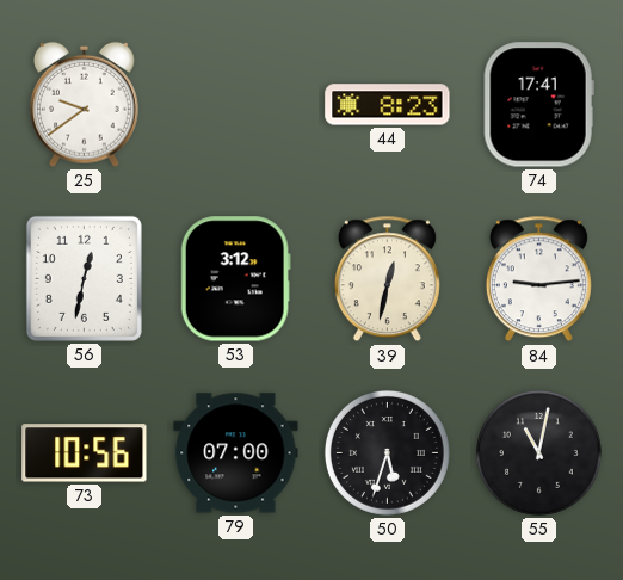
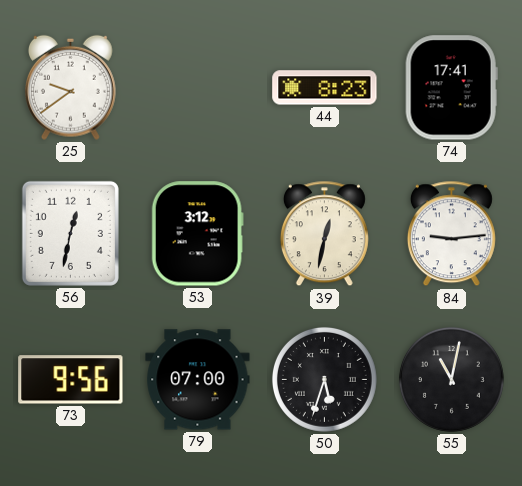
73: 10:56 -> 9:56 (71, 380)
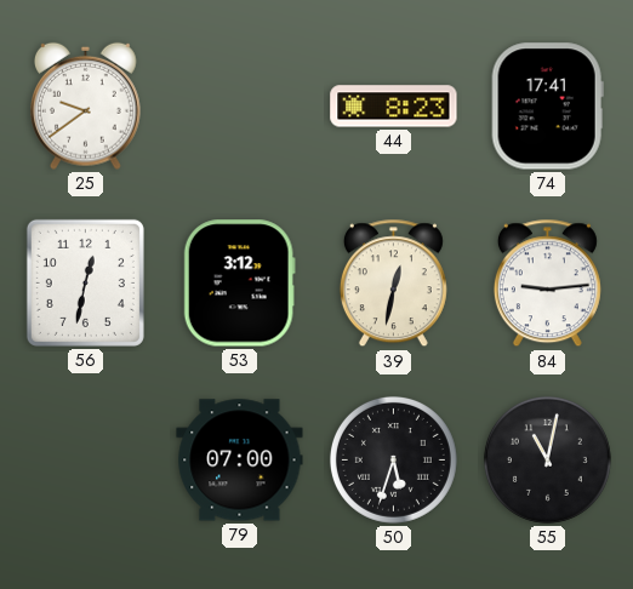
73: 9:56 -> none (71, 380)
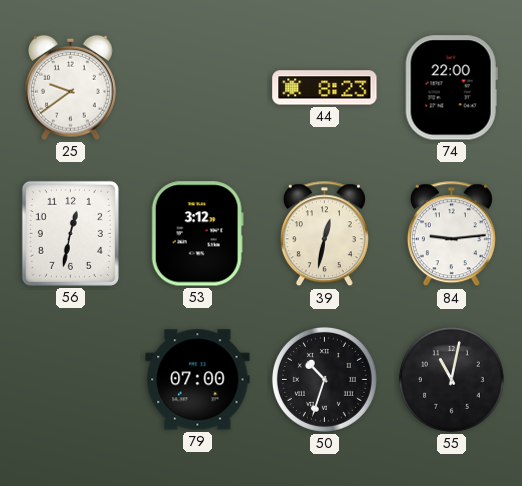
74: 17:41 -> 22:00 (451, 88)
50: 5:33 -> 10:33 (324, 379)
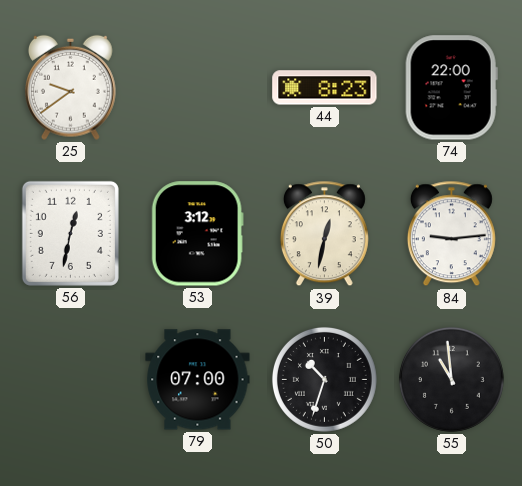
55: 11:02 -> 10:59 (451, 379)
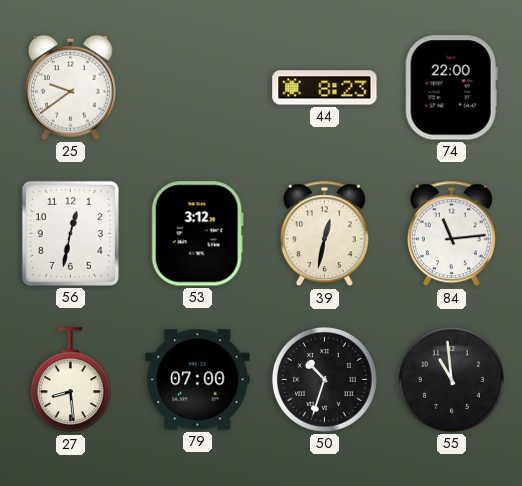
84: 9:14 -> 11:14 (451, 234)
27: none -> 8:29 (70, 380)
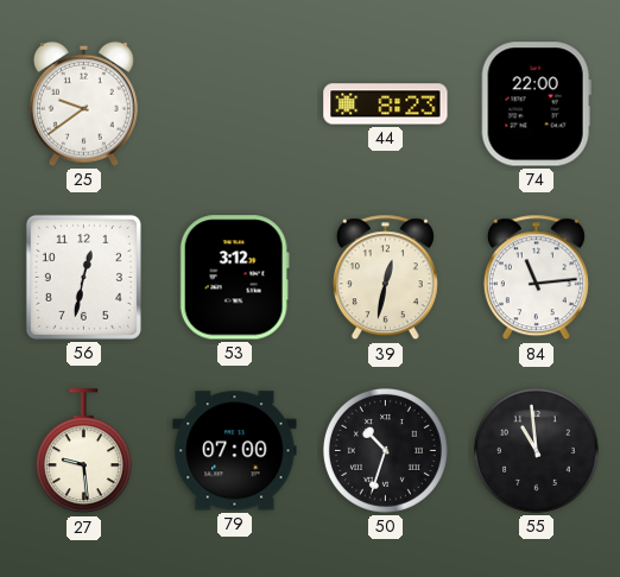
27: 8:29 -> 9:29 (83, 451)
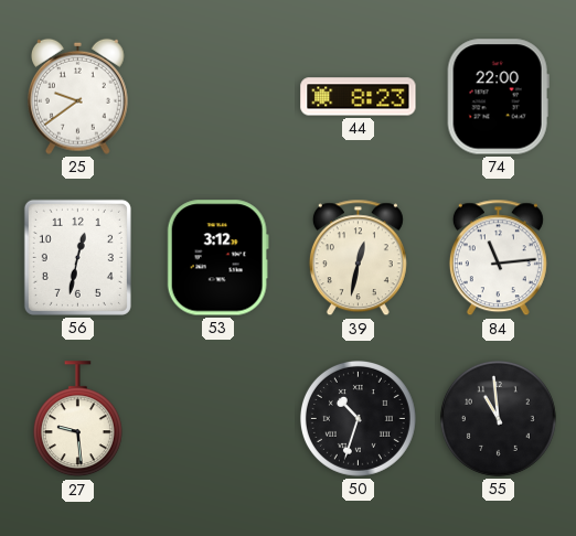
79: 07:00 -> none (235, 451)
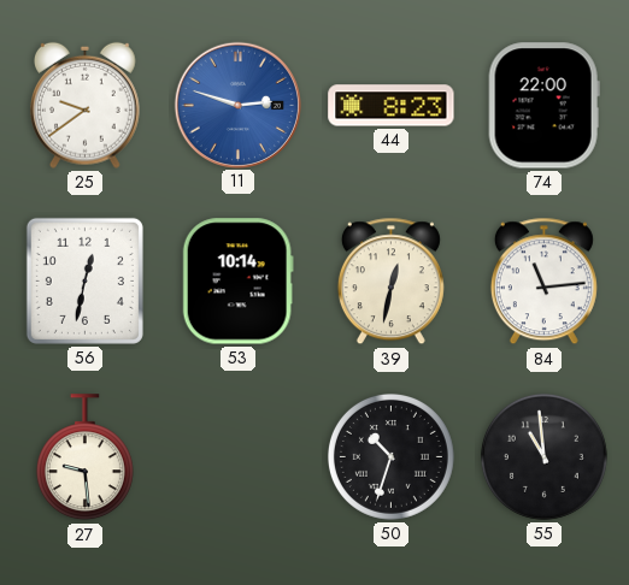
11: none -> 2:48 (237, 105)
53: 3:12 -> 10:14 (237, 282)
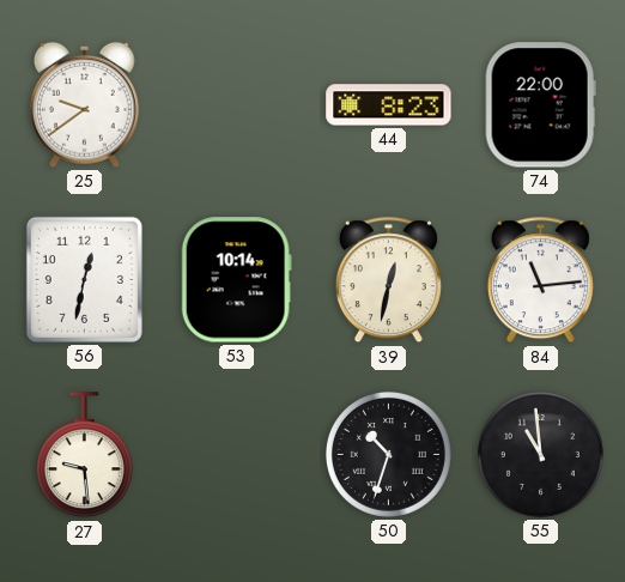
11: 2:48 -> none (237, 105)
